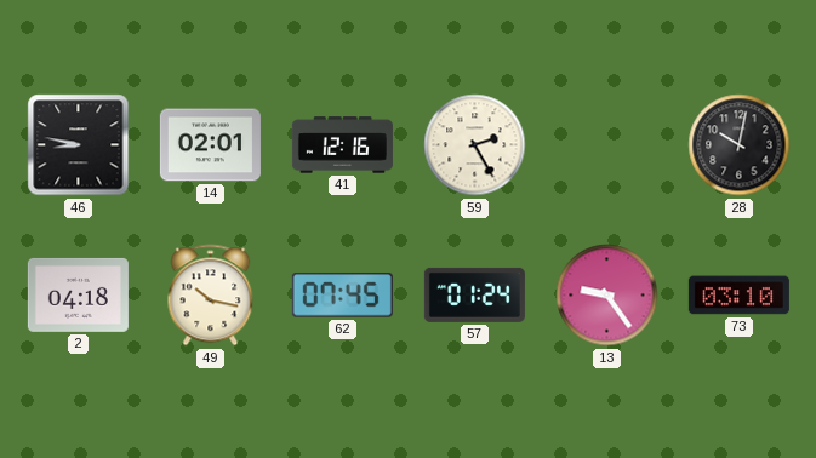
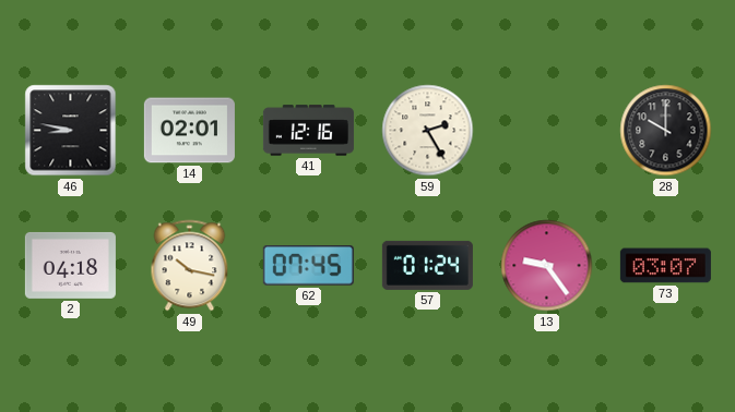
28: 10:02 -> 10:00 (666, 131)
73: 03:10 -> 03:07 (665, 266)
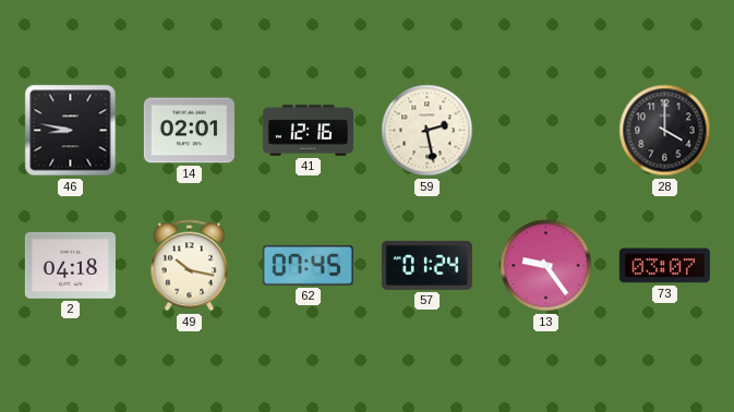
59: 2:25 -> 2:28 (428, 131)
28: 10:00 -> 4:00 (665, 131)
